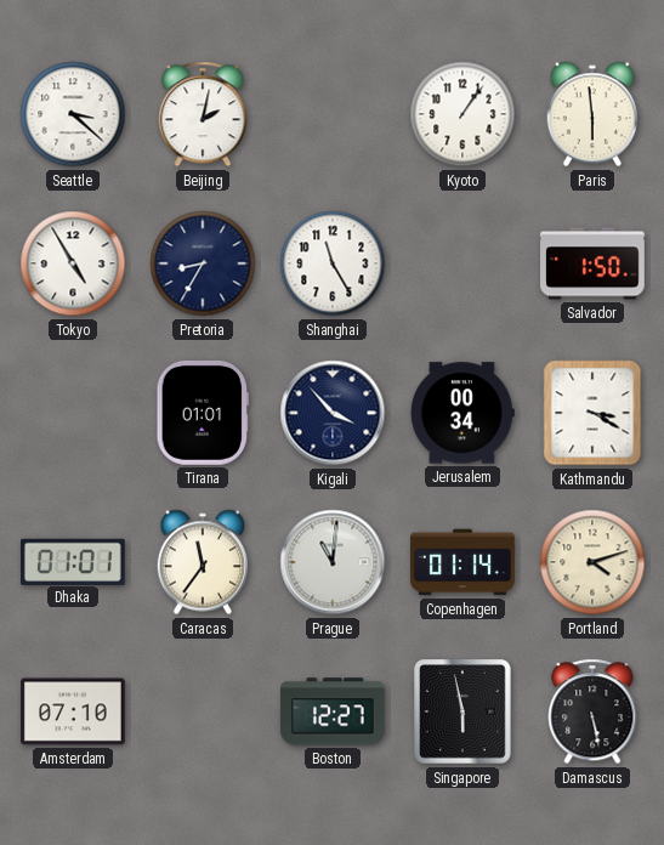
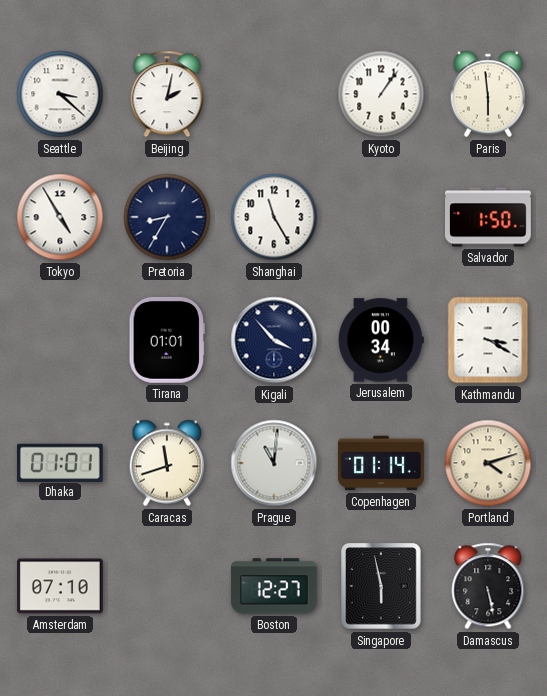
Caracas: 11:36 -> 11:42 (167, 463)
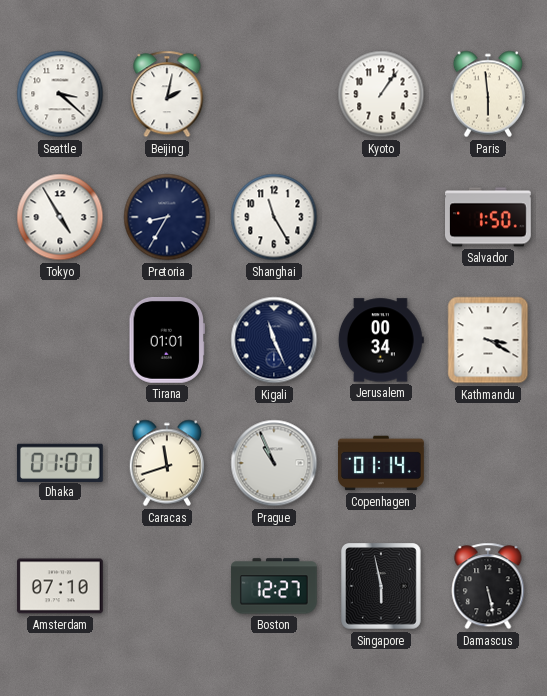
Kigali: 3:53 -> 11:26 (274, 340)
Prague: 11:01 -> 10:56 (274, 463)
Portland: 4:12 -> none (488, 463)
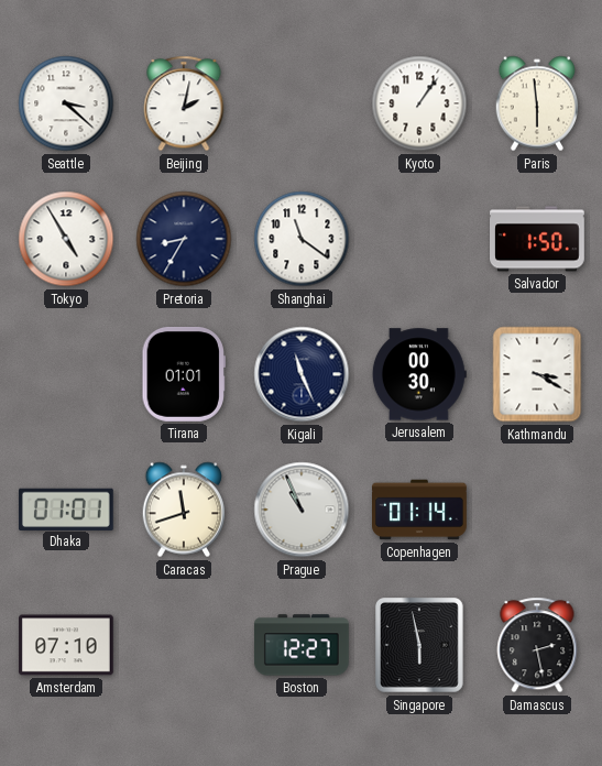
Shanghai: 11:25 -> 11:21 (302, 239)
Jerusalem: 00:34 -> 00:30 (419, 374)
Damascus: 5:28 -> 2:28 (537, 645)
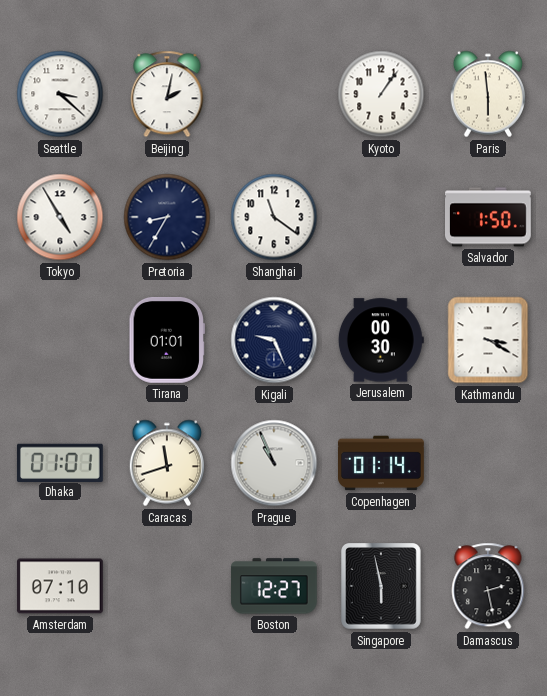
Kigali: 11:26 -> 9:26 (274, 340)
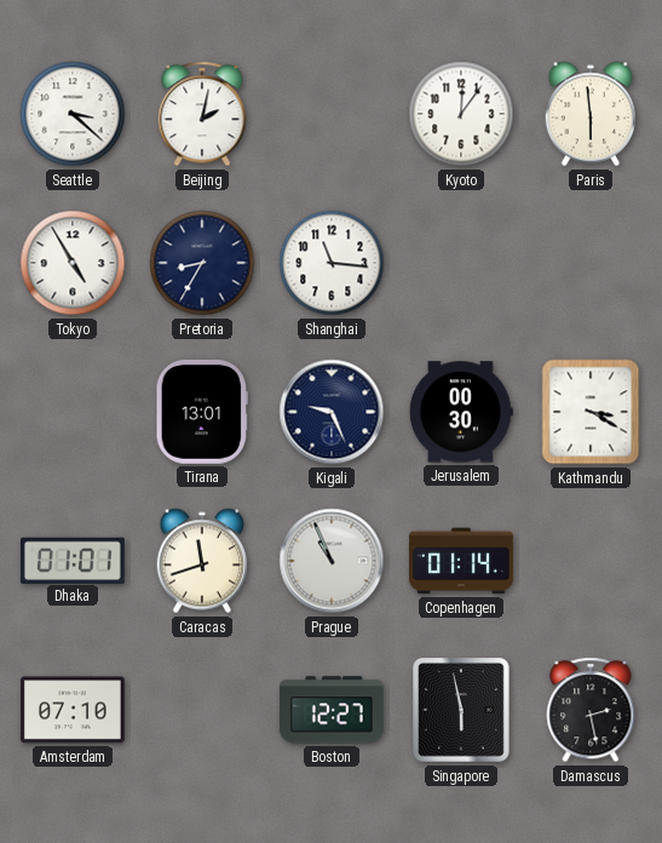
Kyoto: 1:06 -> 12:06 (461, 114)
Shanghai: 11:21 -> 11:16 (332, 263)
Salvador: 1:50 -> none (489, 217)
Tirana: 01:01 -> 13:01 (201, 412)
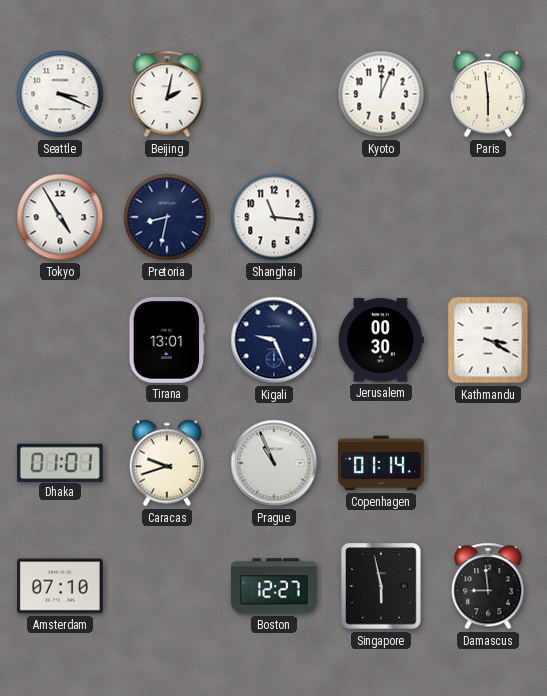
Seattle: 3:22 -> 3:19 (60, 94)
Kyoto: 12:06 -> 12:04 (381, 94)
Pretoria: 8:35 -> 8:32 (167, 217)
Caracas: 11:42 -> 9:42 (167, 463)
Damascus: 2:28 -> 8:59 (488, 586)
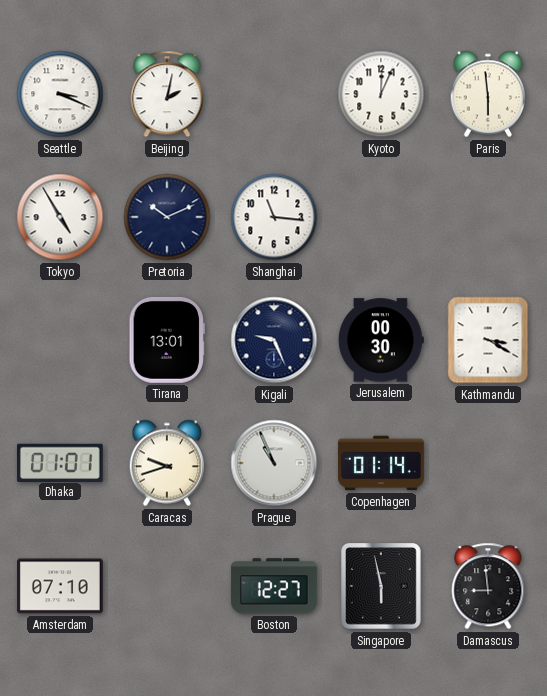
Pretoria: 8:32 -> 10:11 (167, 217)
